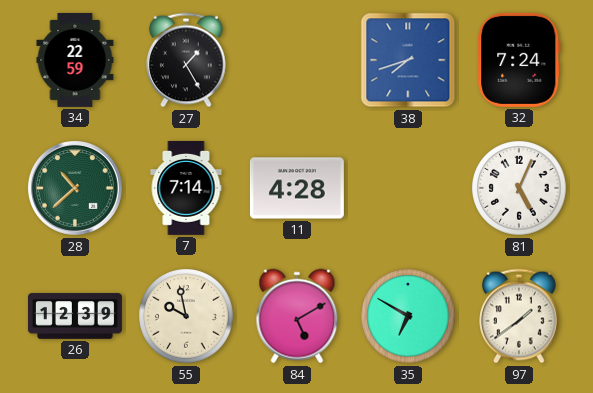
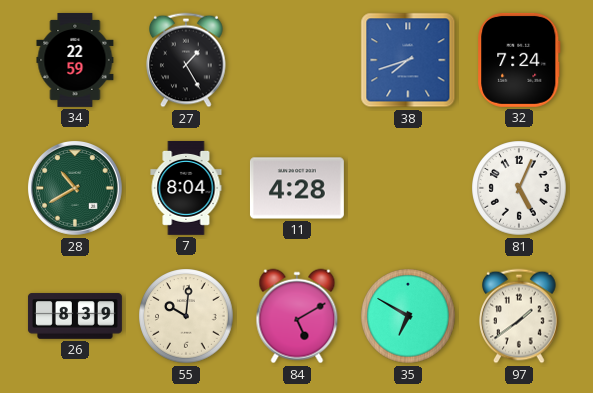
28: 10:38 -> 10:40 (75, 188)
7: 7:14 -> 8:04 (186, 188)
26: 12:39 -> 8:39 (75, 316)
55: 9:58 -> 10:01 (186, 316)
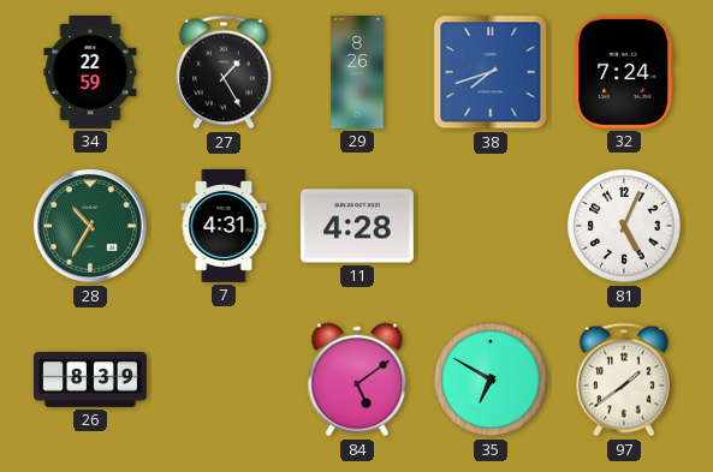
29: none -> 8:26 (357, 73)
28: 10:40 -> 10:35 (90, 226)
7: 8:04 -> 4:31 (224, 226)
55: 10:01 -> none (186, 316)
84: 5:10 -> 5:09 (357, 380)
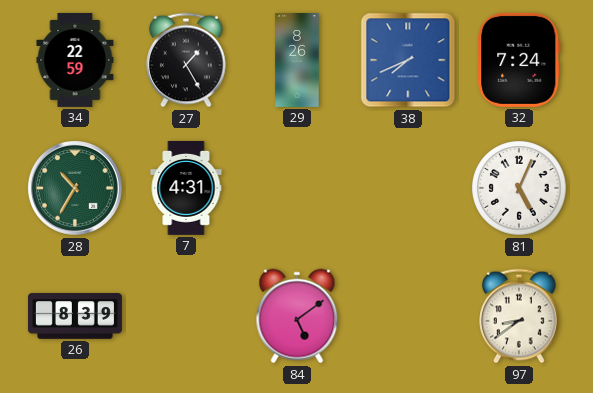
38: 7:42 -> 7:41 (408, 60)
11: 4:28 -> none (357, 226)
35: 6:50 -> none (491, 380)
97: 1:39 -> 8:39 (519, 316)
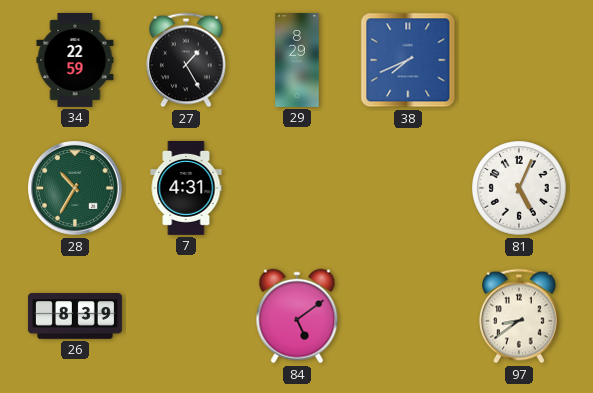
29: 8:26 -> 8:29 (297, 61)
32: 7:24 -> none (519, 60)
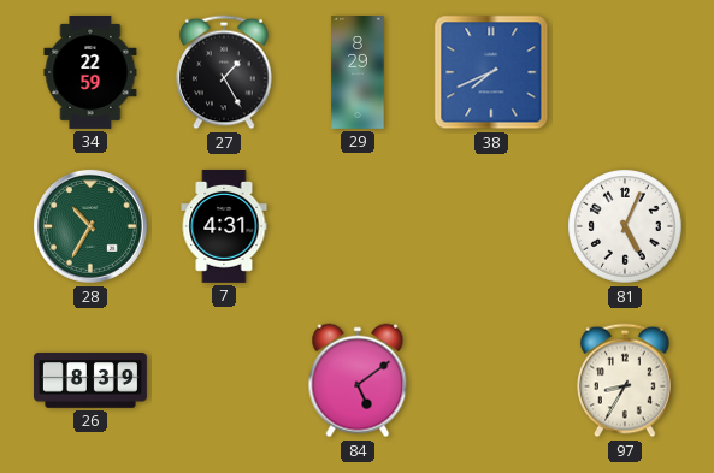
97: 8:39 -> 8:35 (625, 380)
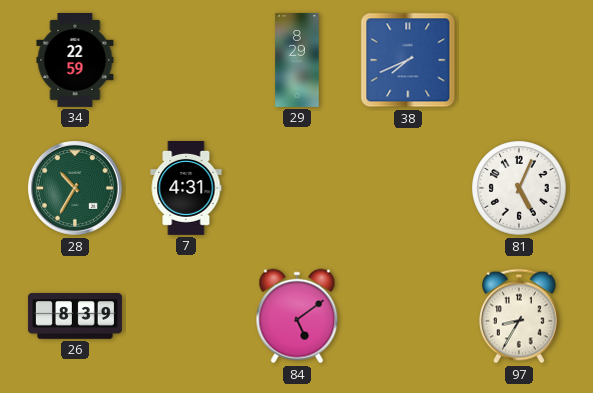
27: 1:25 -> none (224, 72)
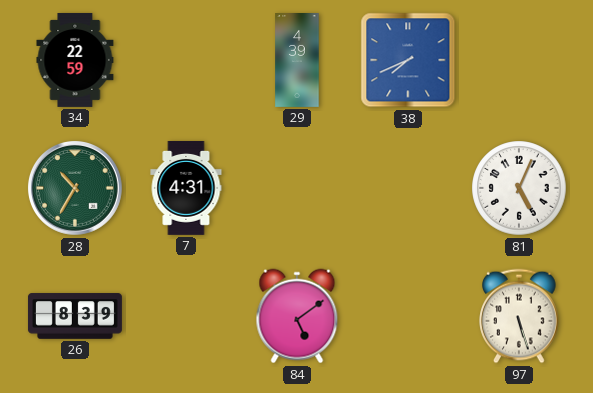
29: 8:29 -> 4:39 (297, 61)
97: 8:35 -> 5:27 (519, 316)
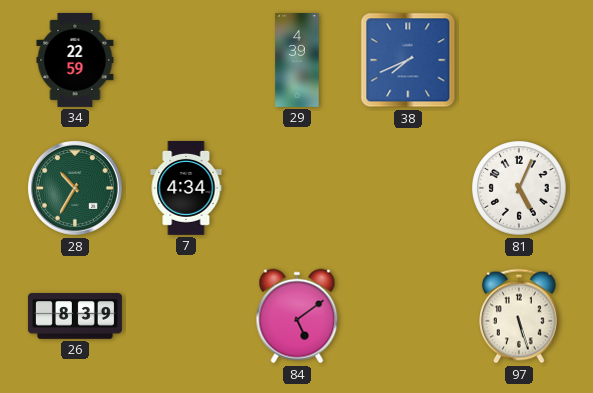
7: 4:31 -> 4:34 (186, 188)
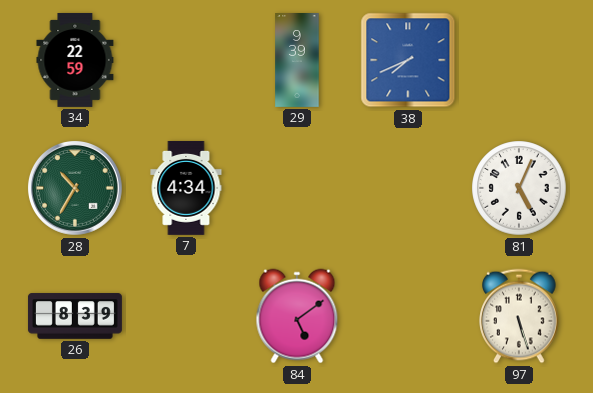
29: 4:39 -> 9:39 (297, 61)
